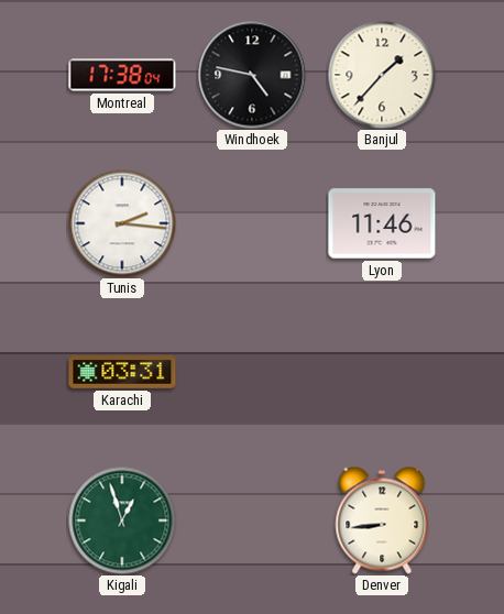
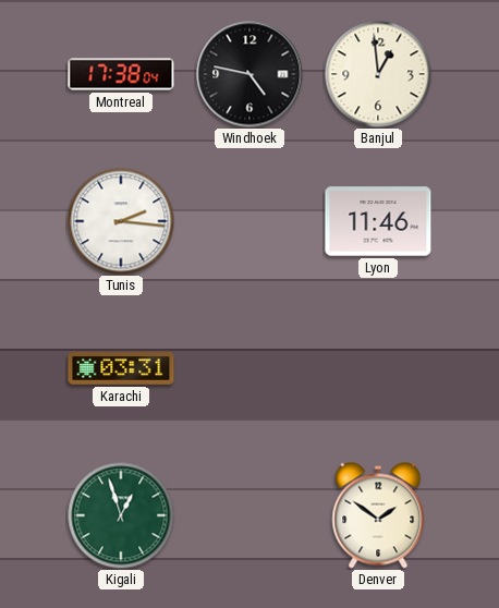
Banjul: 1:37 -> 12:59 (378, 74)
Denver: 8:44 -> 1:51 (378, 515)
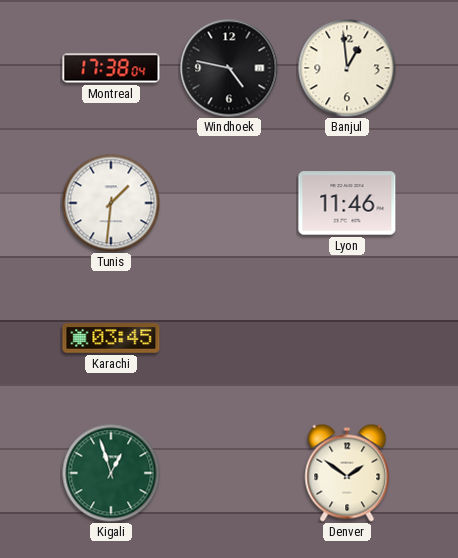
Tunis: 2:16 -> 1:31 (111, 203)
Karachi: 03:31 -> 03:45 (111, 338)
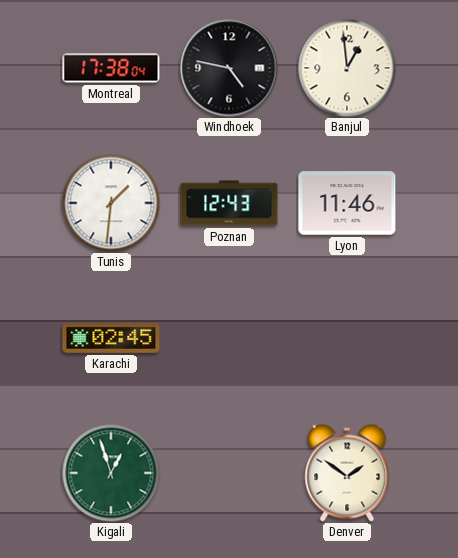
Poznan: none -> 12:43 (229, 203)
Karachi: 03:45 -> 02:45 (111, 338)
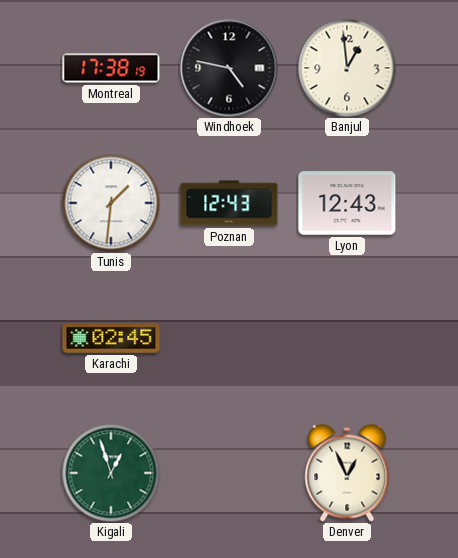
Montreal: 17:38:04 -> 17:38:19 (111, 68)
Lyon: 11:46 -> 12:43 (347, 203)
Denver: 1:51 -> 12:56 (347, 473)
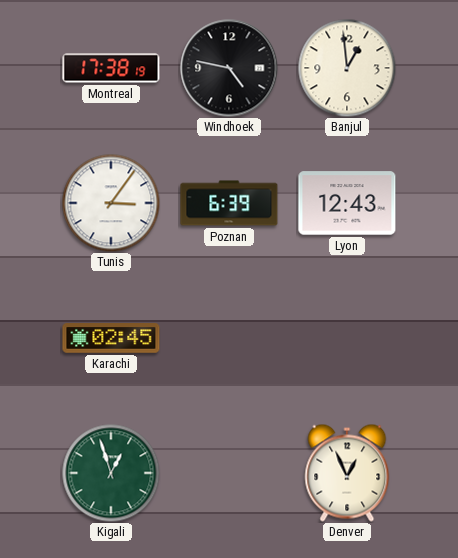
Tunis: 1:31 -> 3:06 (111, 203)
Poznan: 12:43 -> 6:39 (229, 203)
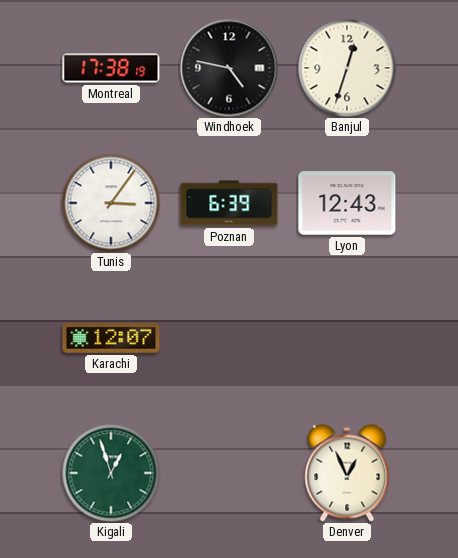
Banjul: 12:59 -> 12:33 (347, 68)
Karachi: 02:45 -> 12:07 (111, 338)
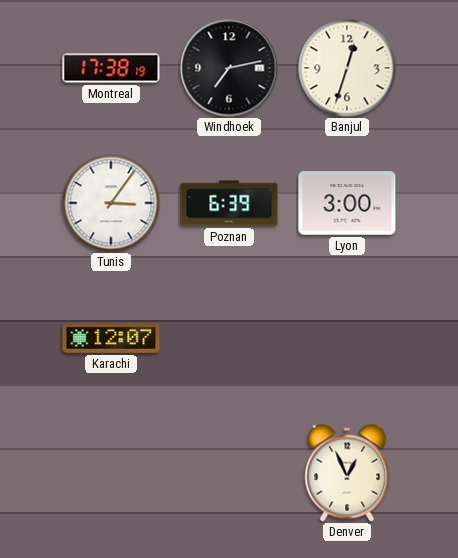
Windhoek: 4:47 -> 7:13 (229, 68)
Lyon: 12:43 -> 3:00 (347, 203)
Kigali: 12:57 -> none (111, 473)
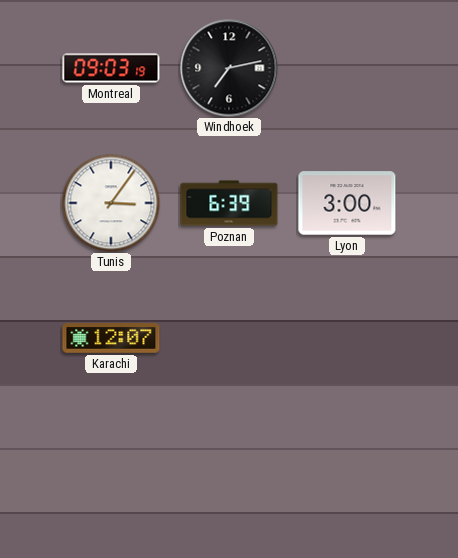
Montreal: 17:38 -> 09:03 (111, 68)
Banjul: 12:33 -> none (347, 68)
Denver: 12:56 -> none (347, 473)
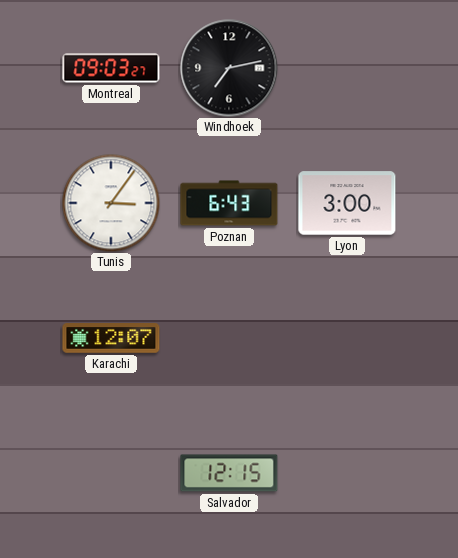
Montreal: 09:03:19 -> 09:03:27 (111, 68)
Poznan: 6:39 -> 6:43 (229, 203)
Salvador: none -> 12:15 (229, 473)
